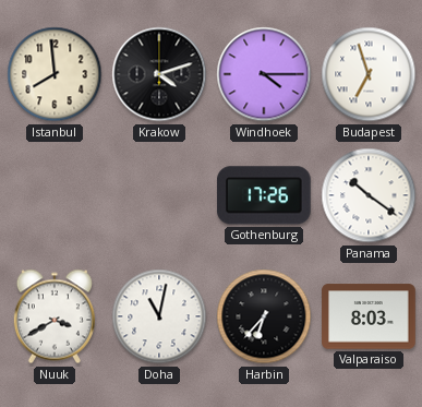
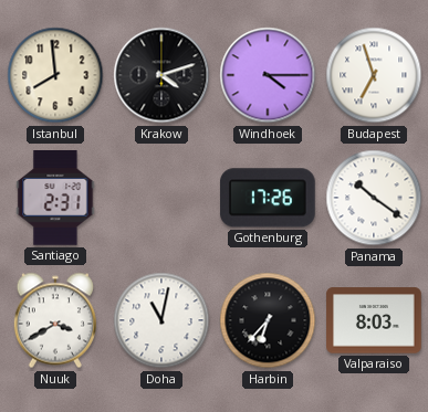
Santiago: none -> 2:31 (55, 199)
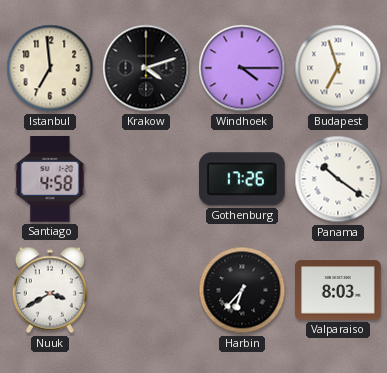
Istanbul: 7:59 -> 6:59 (50, 68)
Santiago: 2:31 -> 4:58 (50, 180)
Doha: 11:02 -> none (161, 320)
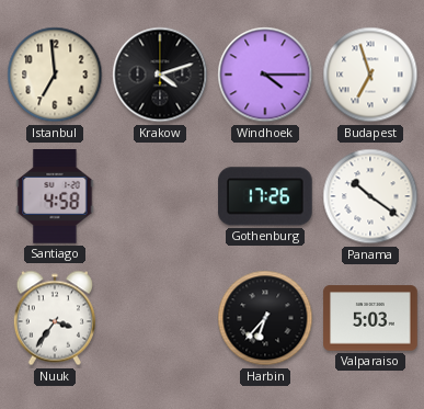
Nuuk: 3:40 -> 3:36 (55, 318)
Valparaiso: 8:03 -> 5:03 (370, 318)
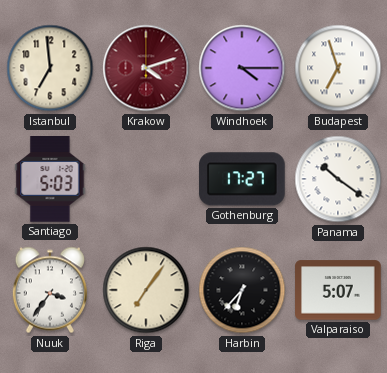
Krakow dial: black -> burgundy (146, 68)
Santiago: 4:58 -> 5:03 (50, 180)
Gothenburg: 17:26 -> 17:27 (243, 179)
Riga: none -> 7:06 (146, 290)
Valparaiso: 5:03 -> 5:07 (338, 290)
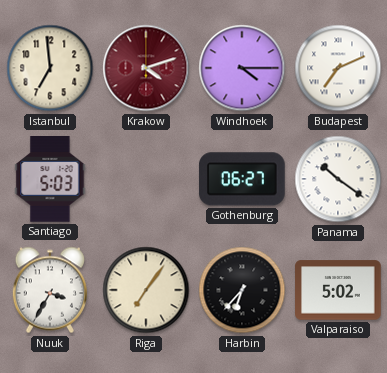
Budapest: 6:57 -> 7:11 (338, 68)
Gothenburg: 17:27 -> 06:27 (243, 179)
Nuuk: 3:36 -> 3:35 (50, 290)
Valparaiso: 5:07 -> 5:02 (338, 290)
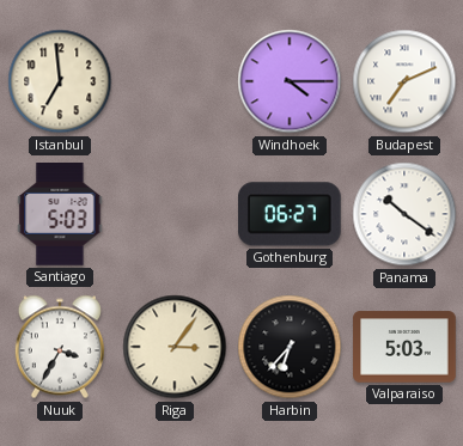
Krakow: 4:12 -> none (146, 68)
Riga: 7:06 -> 3:06 (175, 347)
Valparaiso: 5:02 -> 5:03 (404, 347)
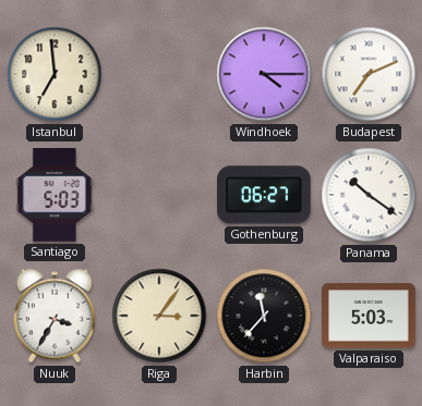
Harbin: 6:37 -> 11:37 (264, 316)
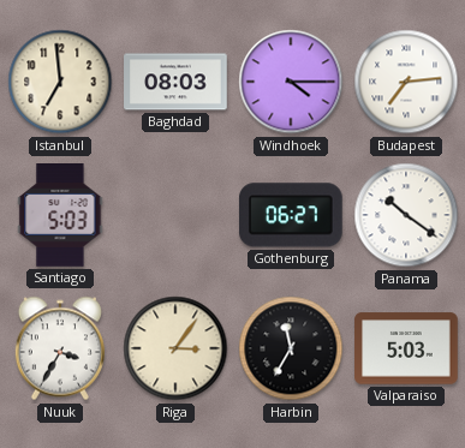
Baghdad: none -> 08:03 (175, 82)
Budapest: 7:11 -> 7:14 (406, 82)
Harbin: 11:37 -> 11:35 (291, 348)
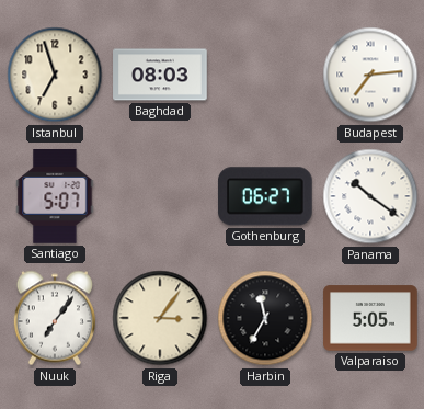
Istanbul: 6:59 -> 6:57 (55, 75)
Windhoek: 4:15 -> none (291, 82)
Santiago: 5:03 -> 5:07 (55, 197)
Nuuk: 3:35 -> 7:06 (55, 318)
Valparaiso: 5:03 -> 5:05 (370, 318)
